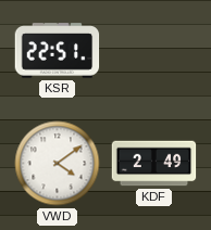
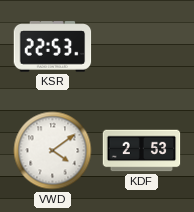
KSR: 22:51 -> 22:53 (53, 47)
KDF: 2:49 -> 2:53 (142, 151)
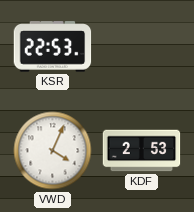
VWD: 4:09 -> 4:04 (53, 151)
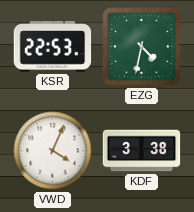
EZG: none -> 4:32 (142, 47)
KDF: 2:53 -> 3:38 (142, 151)
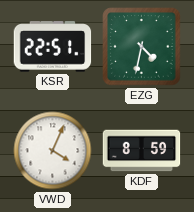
KSR: 22:53 -> 22:51 (53, 47)
KDF: 3:38 -> 8:59 (142, 151)
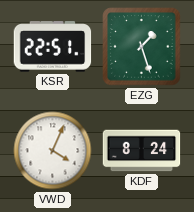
EZG: 4:32 -> 1:27 (142, 47)
KDF: 8:59 -> 8:24 (142, 151)
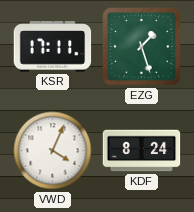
KSR: 22:51 -> 17:11 (53, 47)
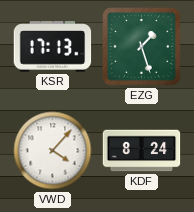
KSR: 17:11 -> 17:13 (53, 47)
VWD: 4:04 -> 4:07 (53, 151)
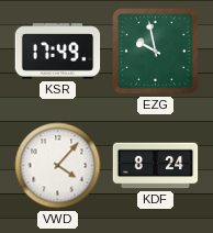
KSR: 17:13 -> 17:49 (58, 52)
EZG: 1:27 -> 9:58 (156, 52)
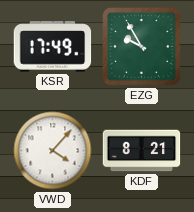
EZG: 9:58 -> 9:55 (142, 47)
KDF: 8:24 -> 8:21 (142, 151)
